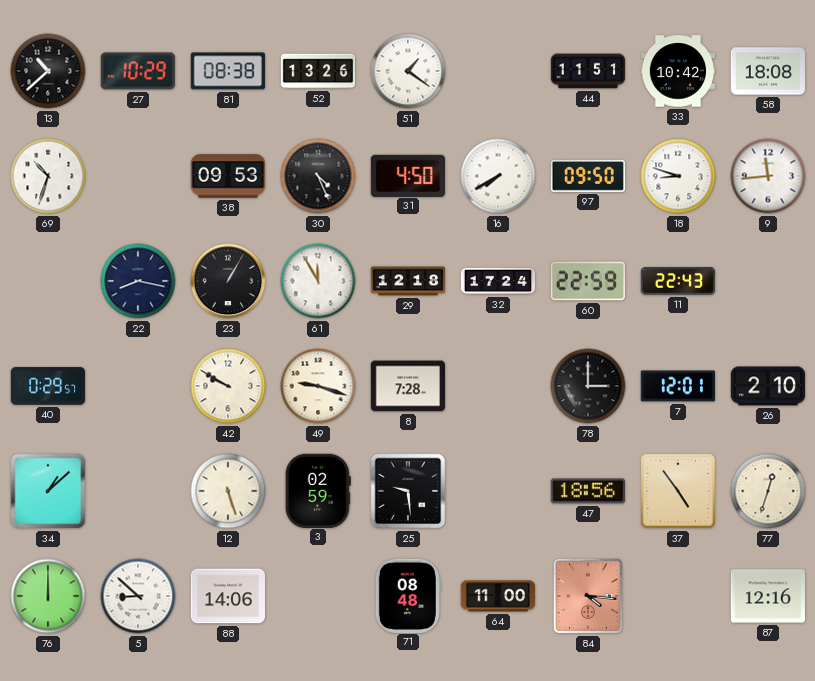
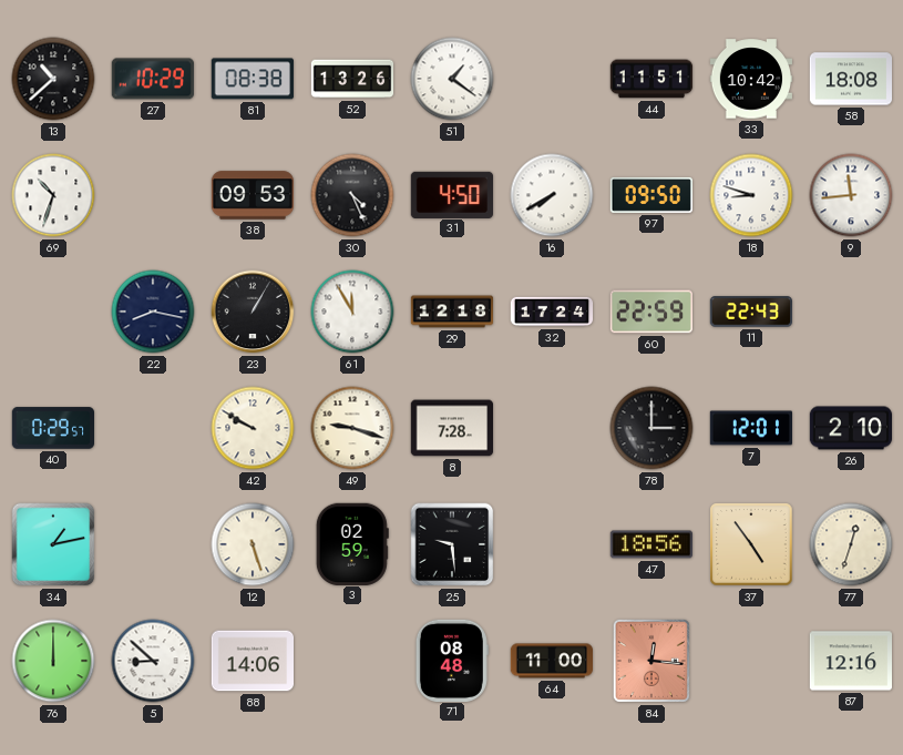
34: 1:08 -> 1:13 (53, 544)
84: 4:16 -> 12:16 (651, 661)
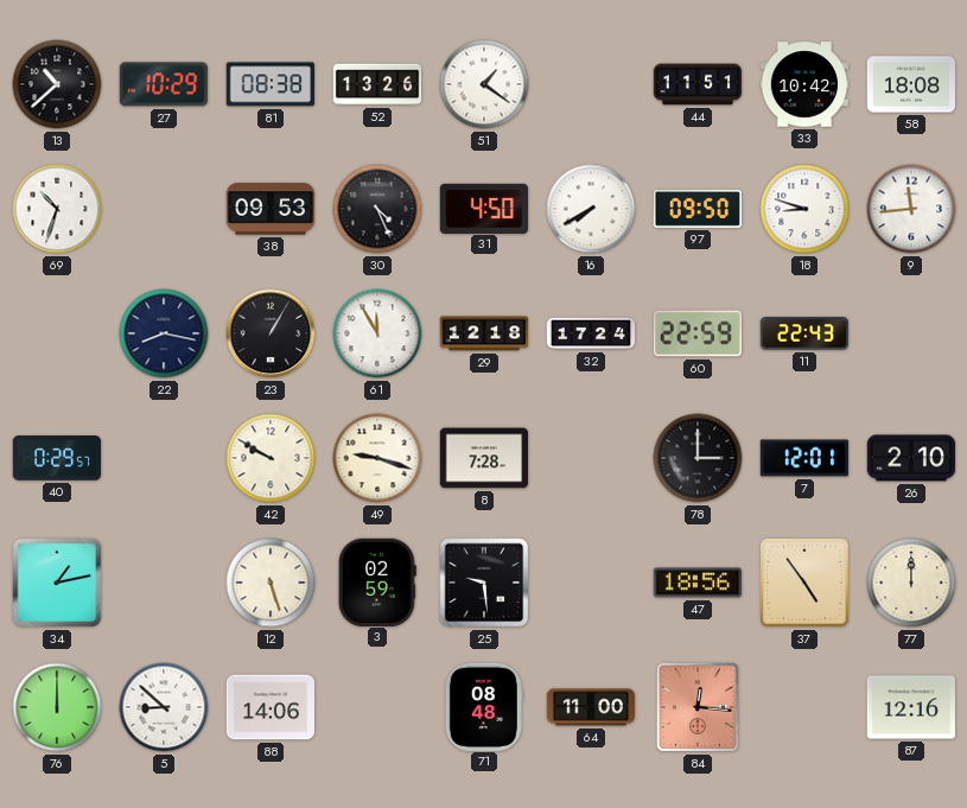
77: 12:33 -> 12:00 (911, 583)
